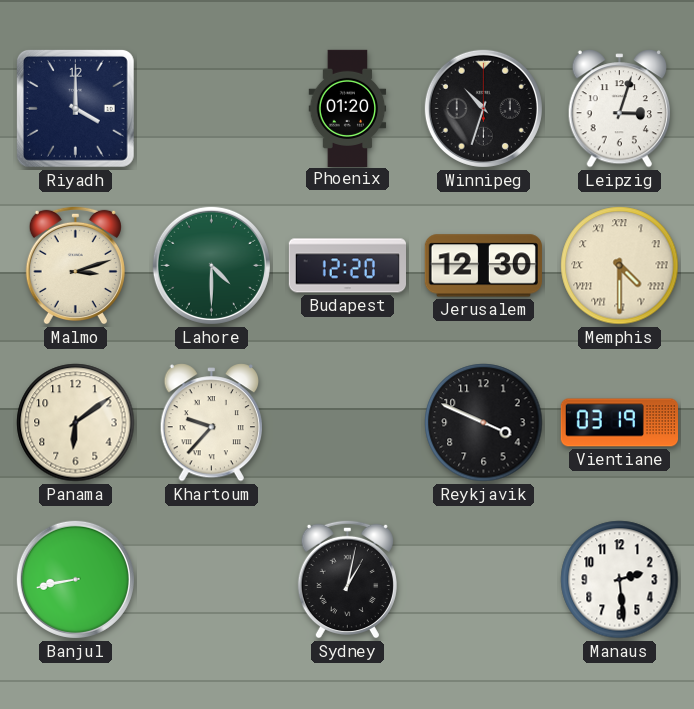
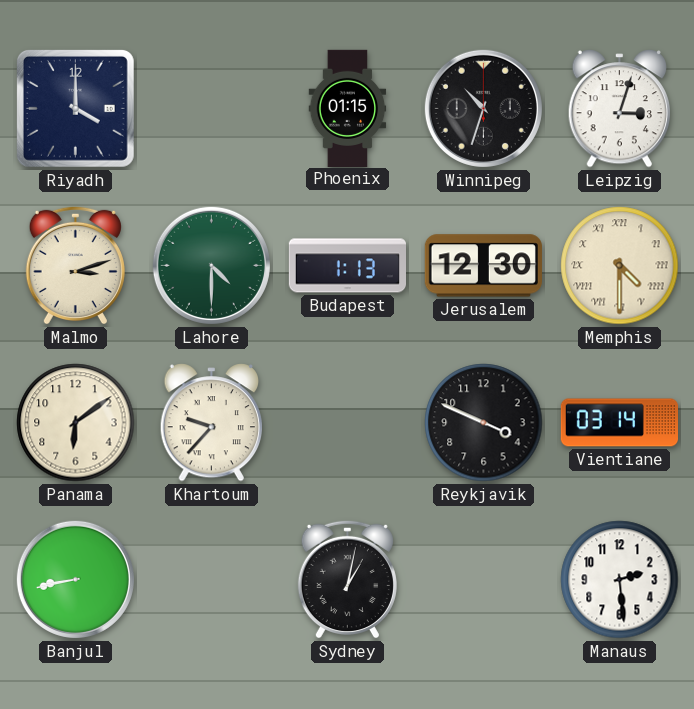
Phoenix: 01:20 -> 01:15 (348, 108)
Budapest: 12:20 -> 1:13 (347, 266)
Vientiane: 03:19 -> 03:14 (619, 423)
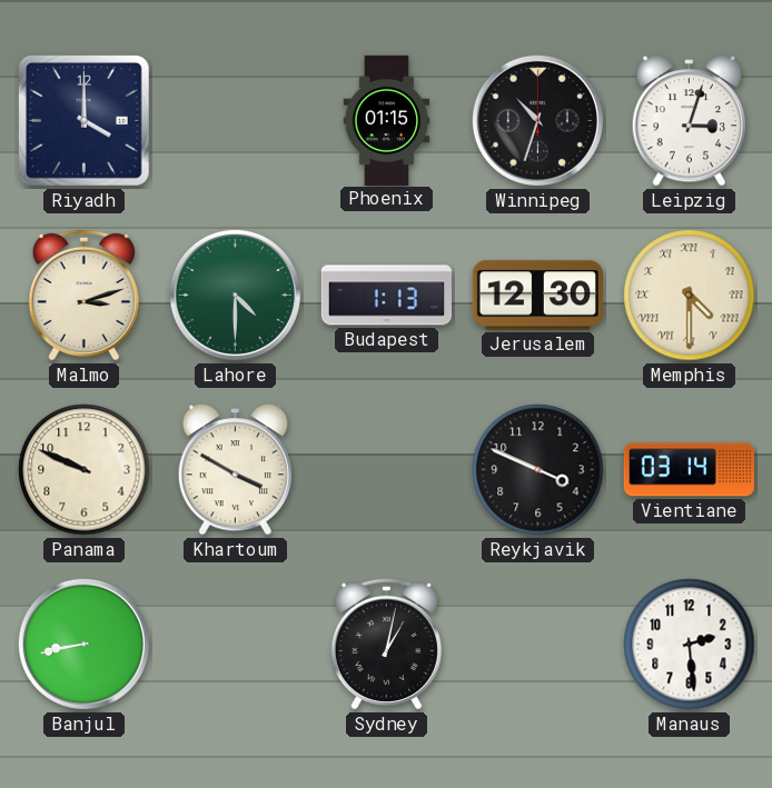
Panama: 6:09 -> 9:49 (85, 470)
Khartoum: 9:37 -> 3:50 (235, 470)
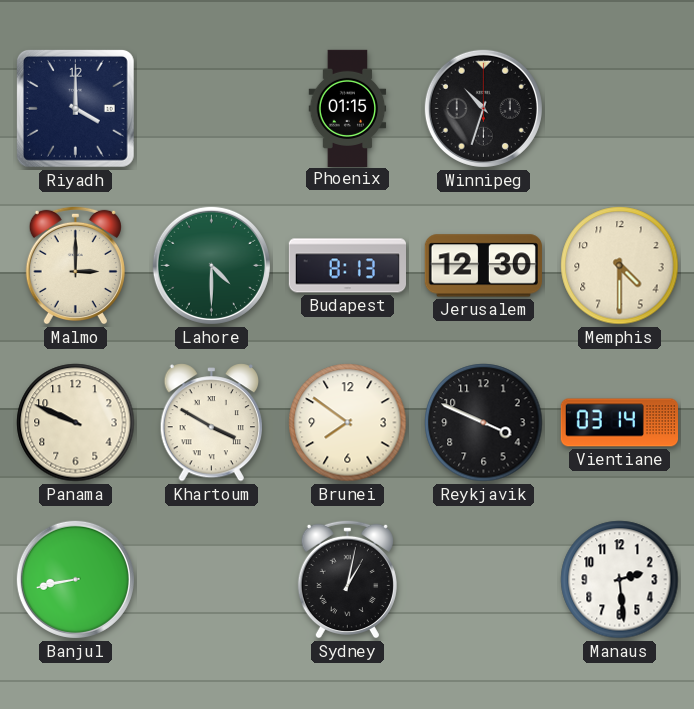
Leipzig: 3:03 -> none (689, 121)
Malmo: 3:12 -> 3:00 (75, 265)
Budapest: 1:13 -> 8:13 (347, 266)
Memphis numerals: Roman -> Arabic (620, 266)
Brunei: none -> 7:51 (348, 423)
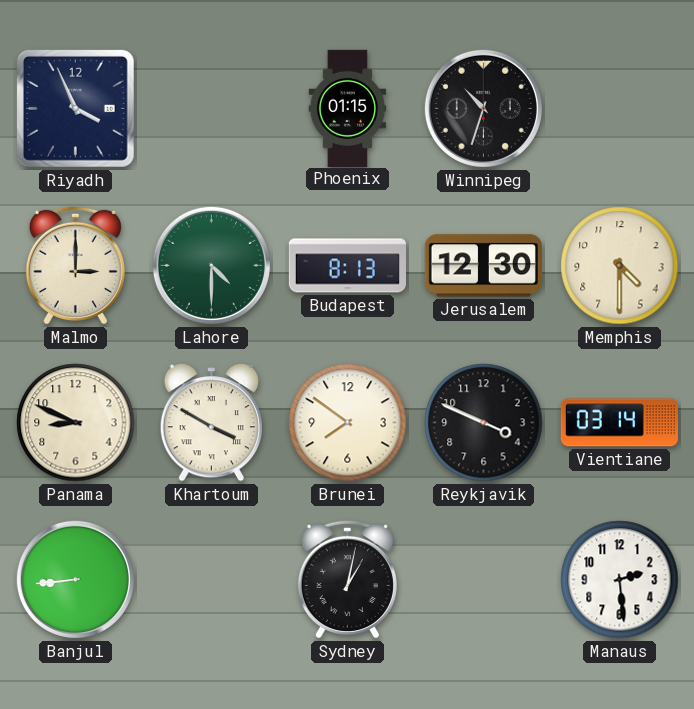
Riyadh: 4:00 -> 3:56 (75, 108)
Panama: 9:49 -> 8:49 (76, 423)
Banjul: 8:43 -> 8:44 (75, 579)
